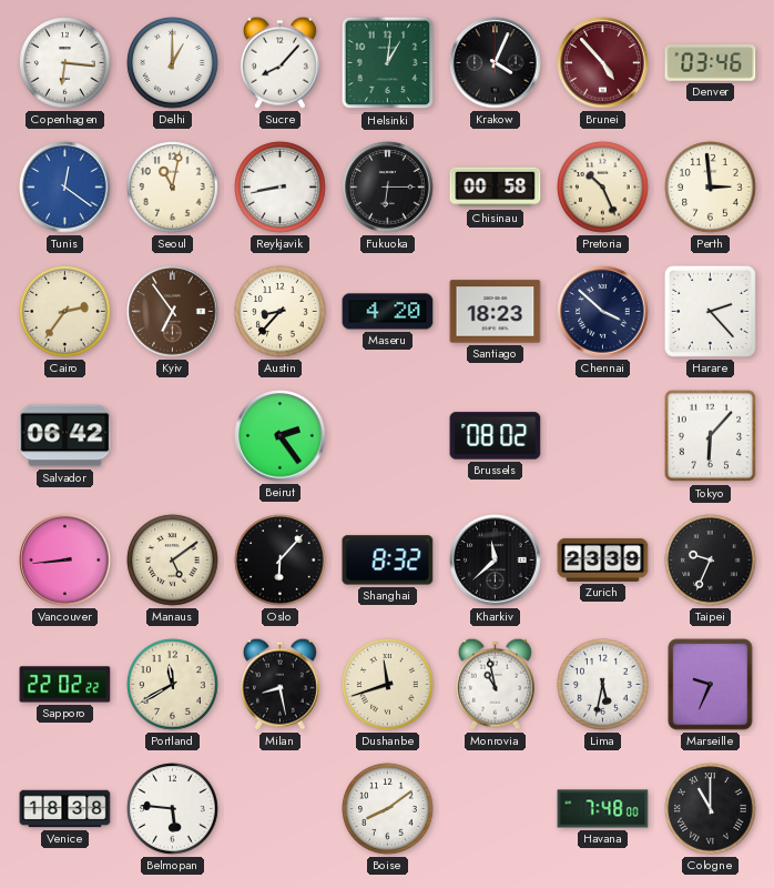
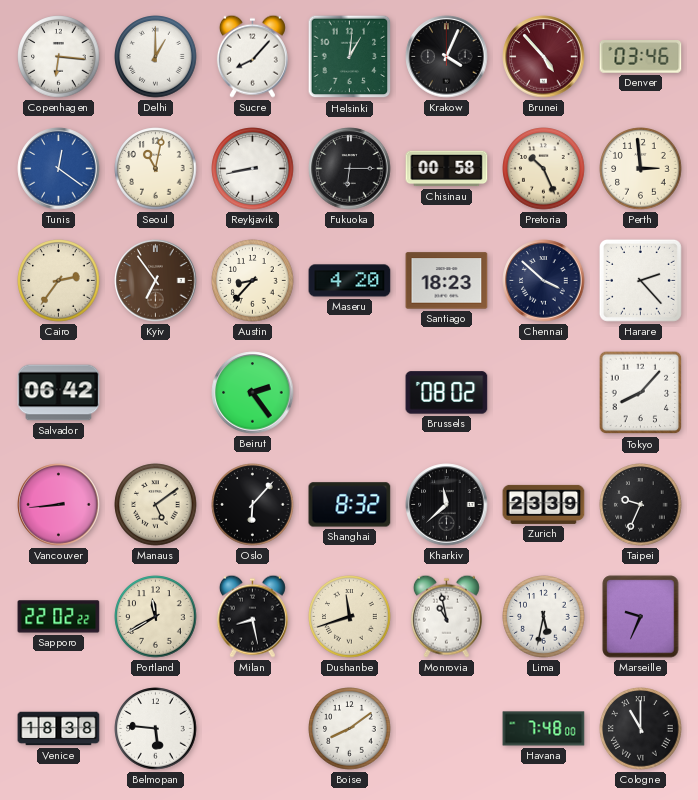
Tokyo: 6:07 -> 8:07 (641, 393)
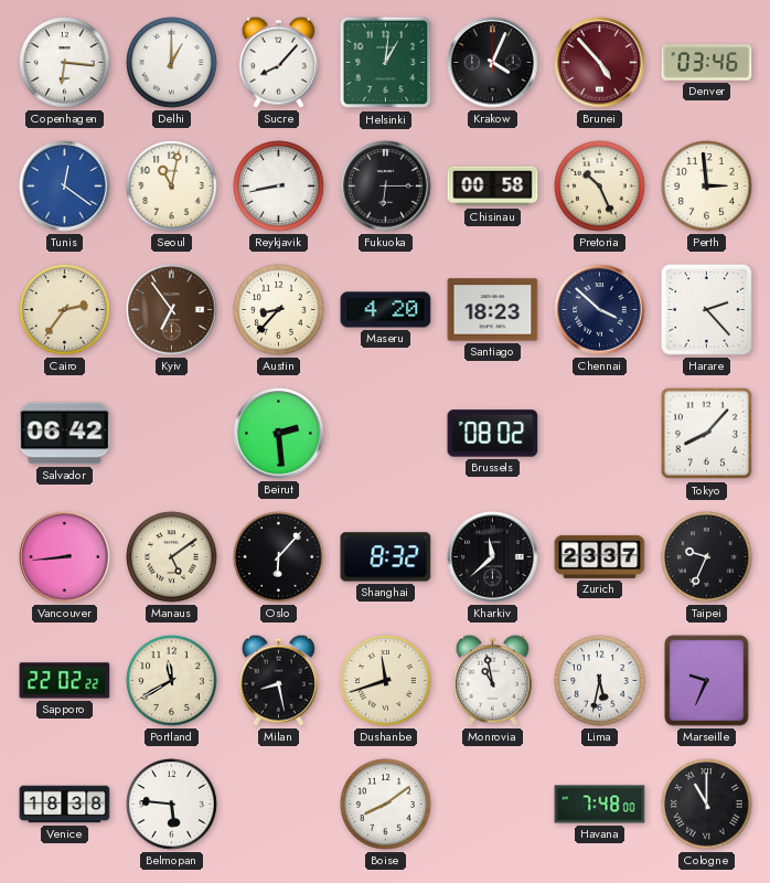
Beirut: 2:24 -> 2:29 (279, 434)
Zurich: 23:39 -> 23:37 (600, 556)
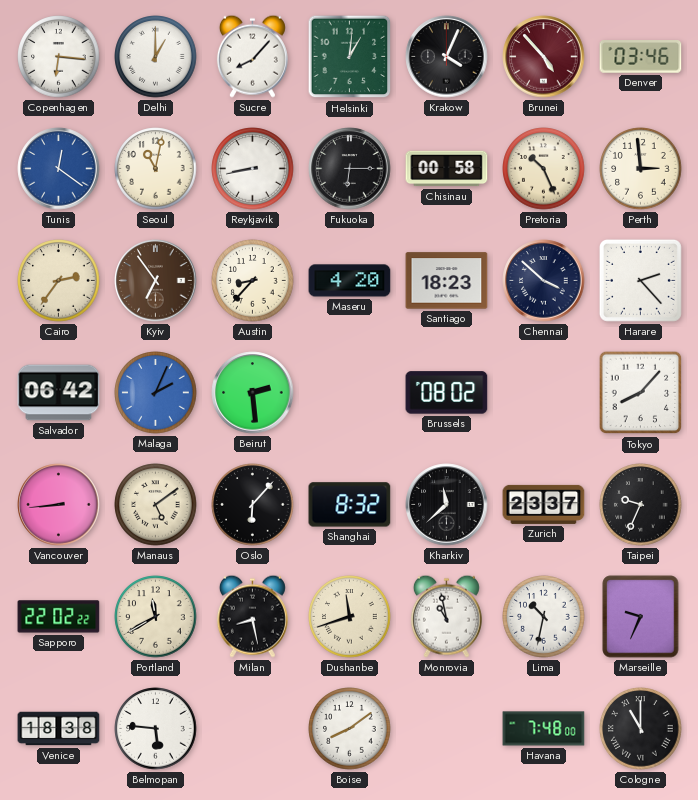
Malaga: none -> 2:04 (156, 393)
Lima: 5:32 -> 10:32 (544, 617)
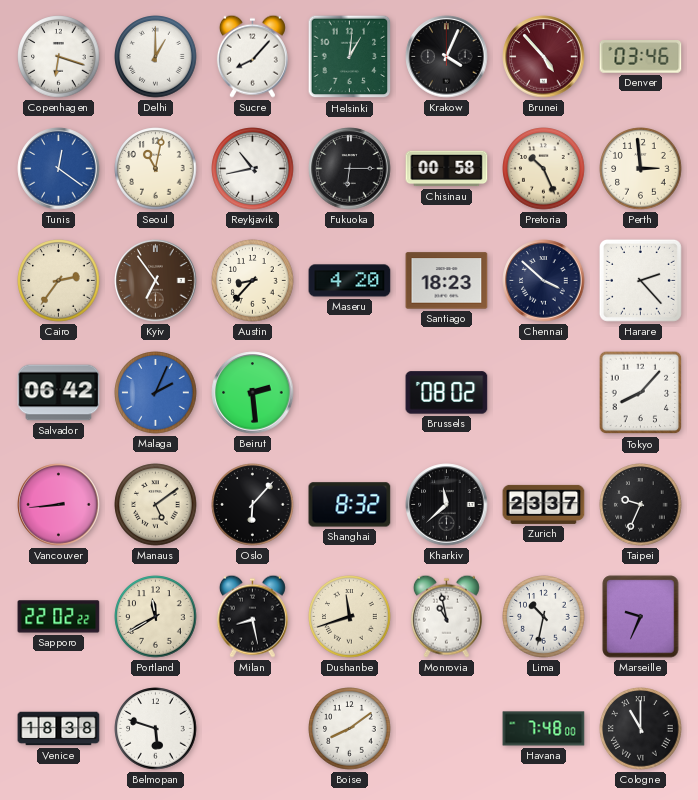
Copenhagen: 6:16 -> 6:18 (59, 57)
Reykjavik: 8:43 -> 10:43 (253, 169)
Belmopan: 5:46 -> 5:48 (156, 729)
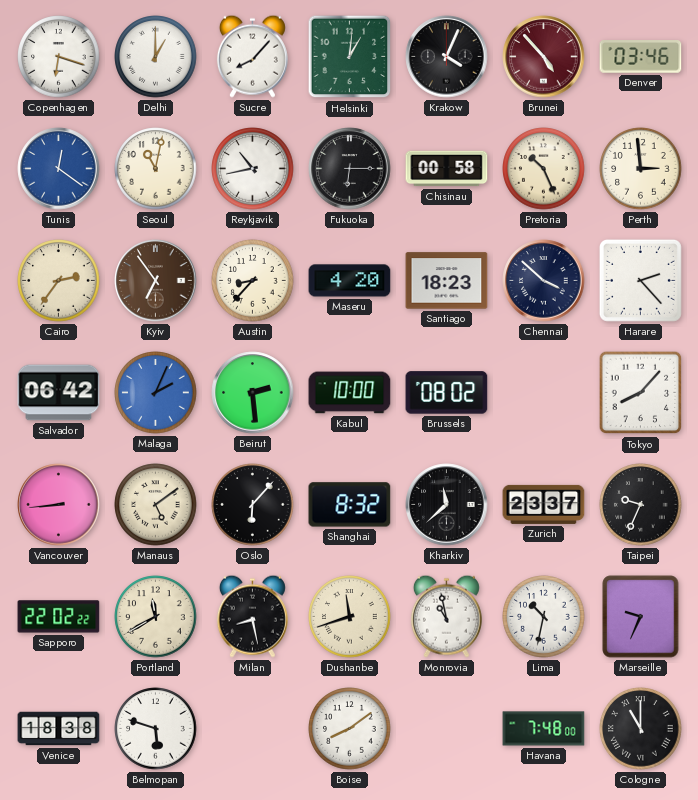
Kabul: none -> 10:00 (350, 393)
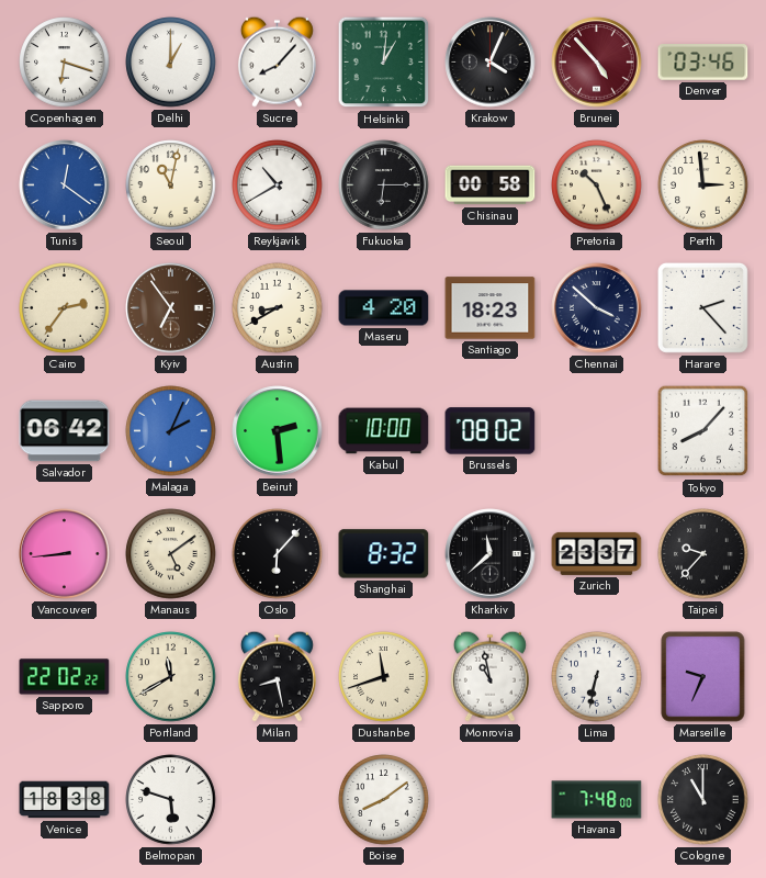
Reykjavik: 10:43 -> 10:40 (278, 185)
Austin: 8:37 -> 8:40 (278, 308)
Taipei: 9:34 -> 9:37 (703, 554)
Lima: 10:32 -> 6:32 (597, 677)
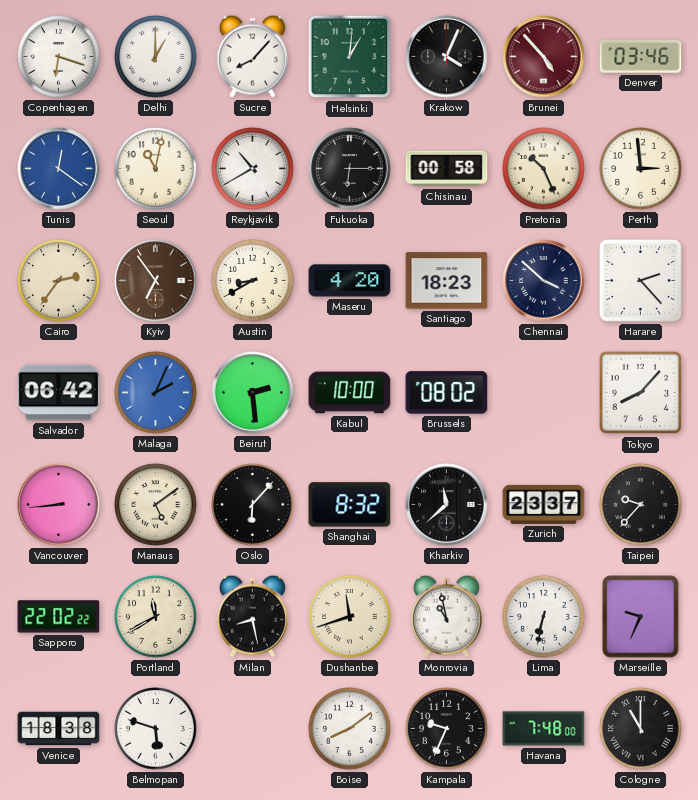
Kampala: none -> 9:34 (447, 729)
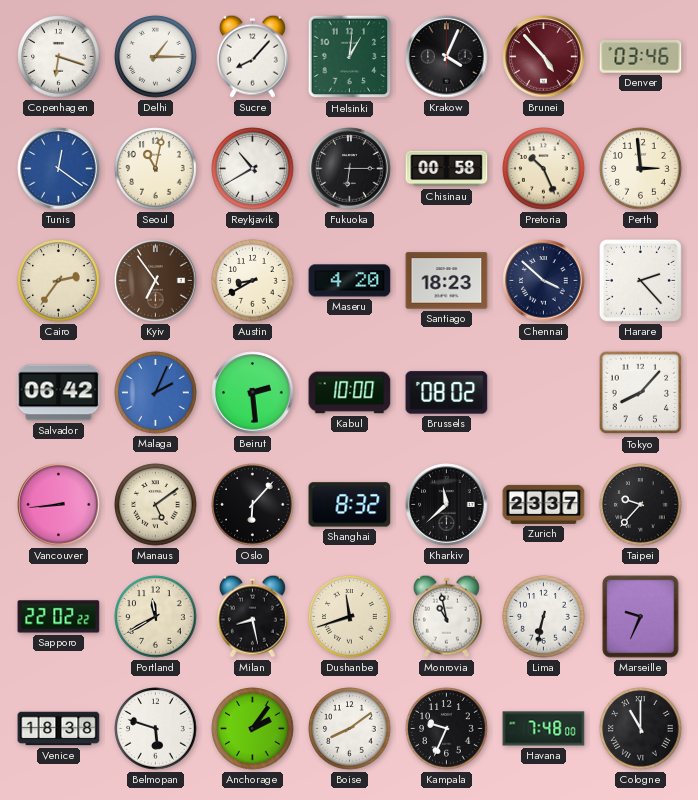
Delhi: 1:00 -> 1:15 (156, 57)
Anchorage: none -> 2:06 (253, 729)
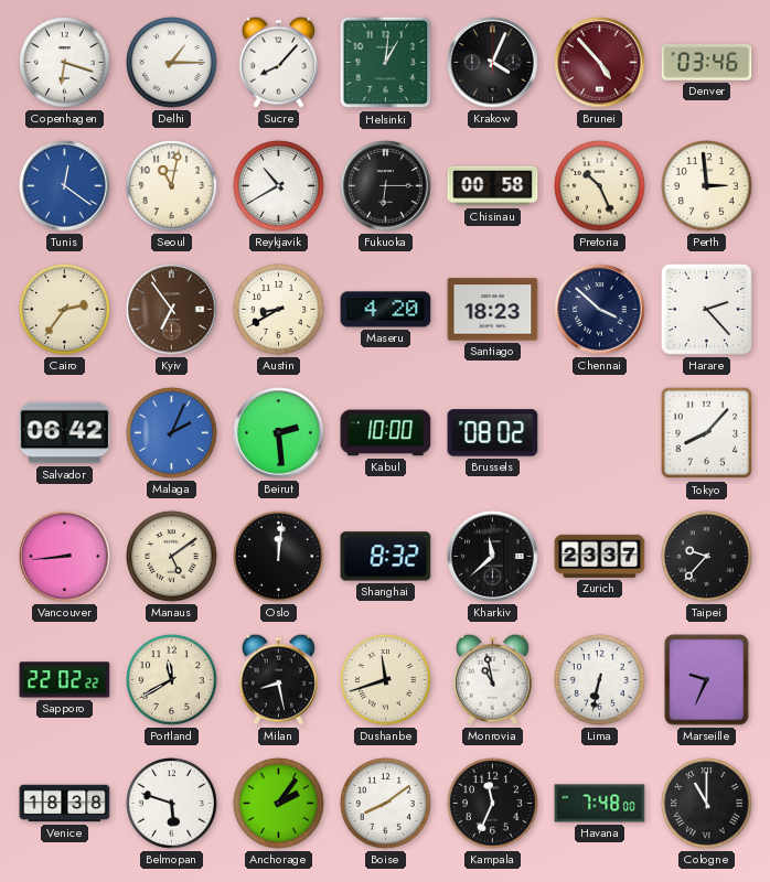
Oslo: 6:07 -> 12:01 (279, 557)
Kampala: 9:34 -> 11:34 (493, 804)
